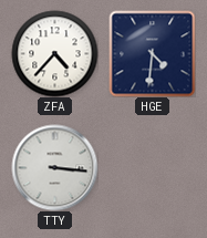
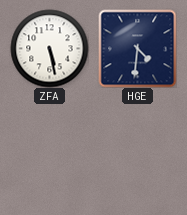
ZFA: 4:37 -> 5:28 (49, 48)
TTY: 3:16 -> none (54, 167)
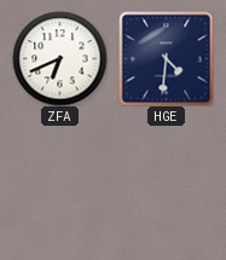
ZFA: 5:28 -> 6:41 (59, 58)
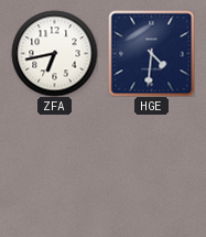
ZFA: 6:41 -> 6:43 (54, 53)
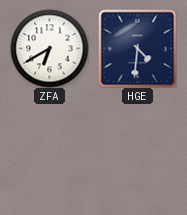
ZFA: 6:43 -> 6:40 (49, 48)
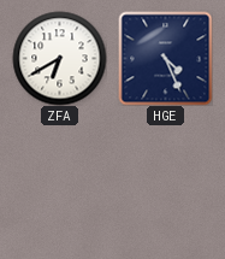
HGE: 4:31 -> 4:26 (165, 58)
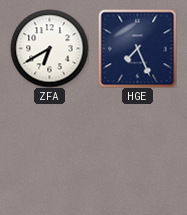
HGE: 4:26 -> 7:26 (137, 48)
